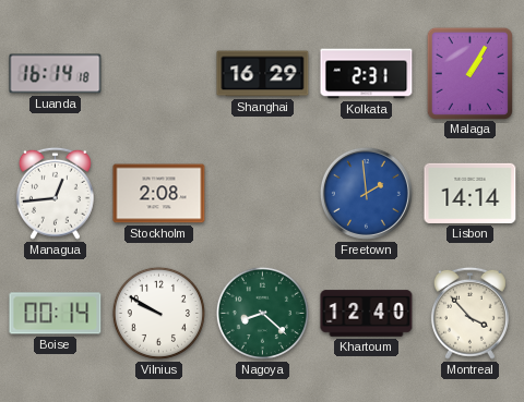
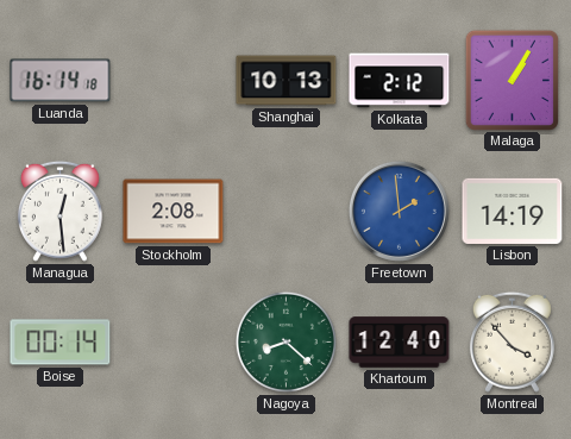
Shanghai: 16:29 -> 10:13 (287, 81)
Kolkata: 2:31 -> 2:12 (400, 81)
Managua: 12:44 -> 12:29 (59, 211)
Lisbon: 14:14 -> 14:19 (513, 211)
Vilnius: 9:50 -> none (158, 313)
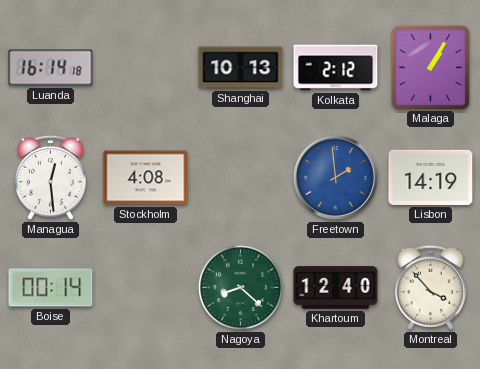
Stockholm: 2:08 -> 4:08 (146, 178)
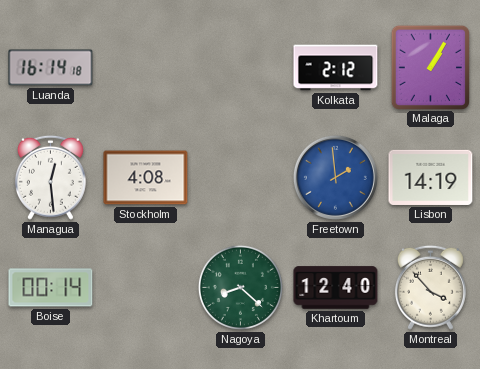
Shanghai: 10:13 -> none (241, 68)
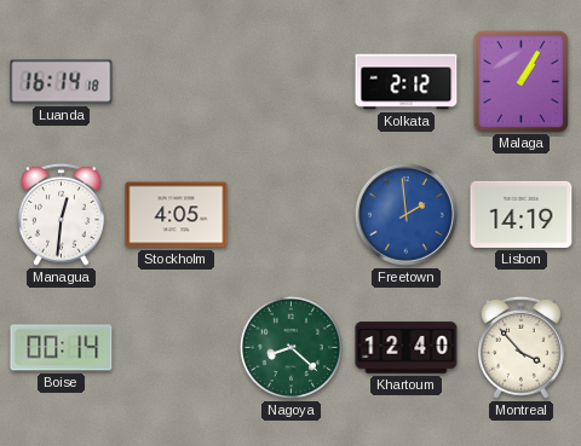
Managua: 12:29 -> 12:31 (61, 214)
Stockholm: 4:08 -> 4:05 (177, 215)
